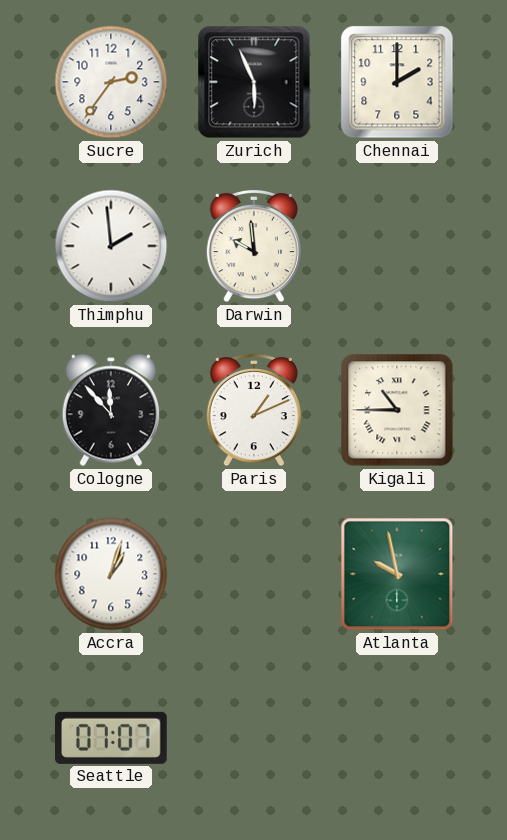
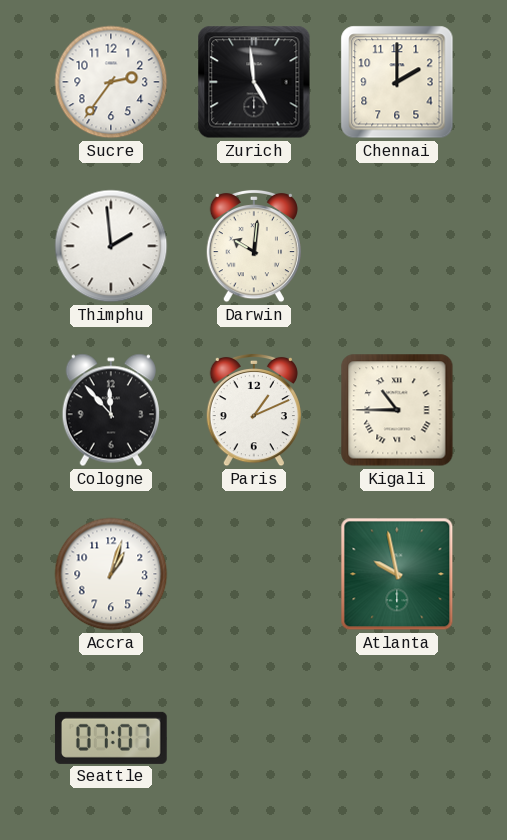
Zurich: 5:56 -> 4:59 (254, 82)
Darwin: 9:59 -> 10:01 (254, 246)
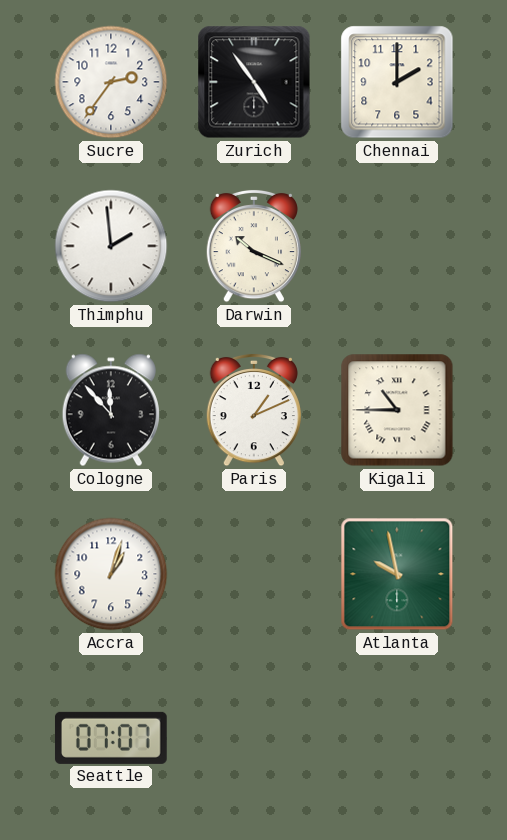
Zurich: 4:59 -> 4:54 (254, 82)
Darwin: 10:01 -> 10:19 (254, 246)
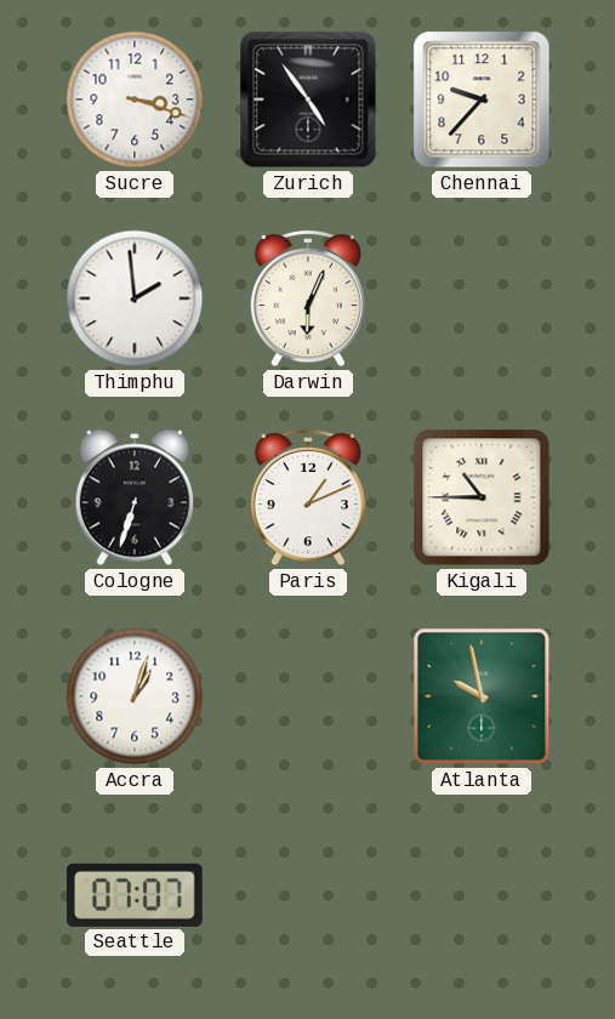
Sucre: 2:36 -> 3:18 (135, 99)
Chennai: 2:00 -> 9:37 (482, 99)
Darwin: 10:19 -> 6:04 (308, 298)
Cologne: 11:53 -> 6:33 (135, 497)
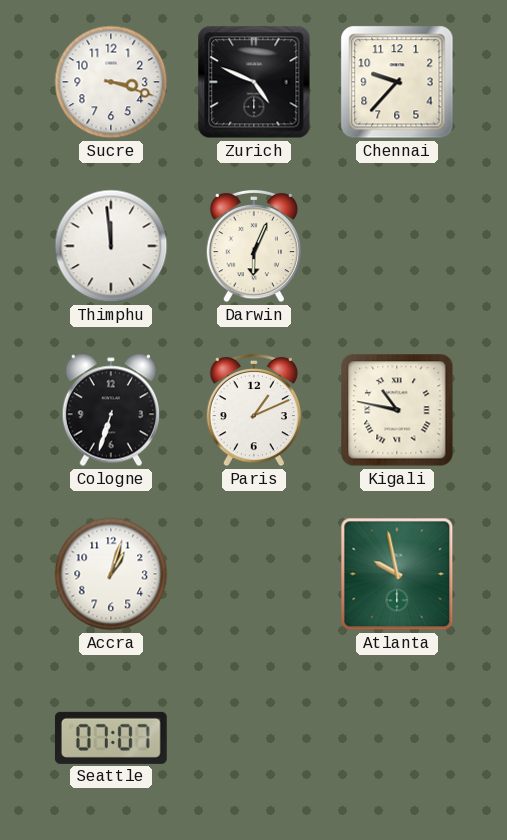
Zurich: 4:54 -> 4:49 (254, 82)
Thimphu: 1:59 -> 11:59 (111, 246)
Kigali: 10:45 -> 10:47 (397, 410)
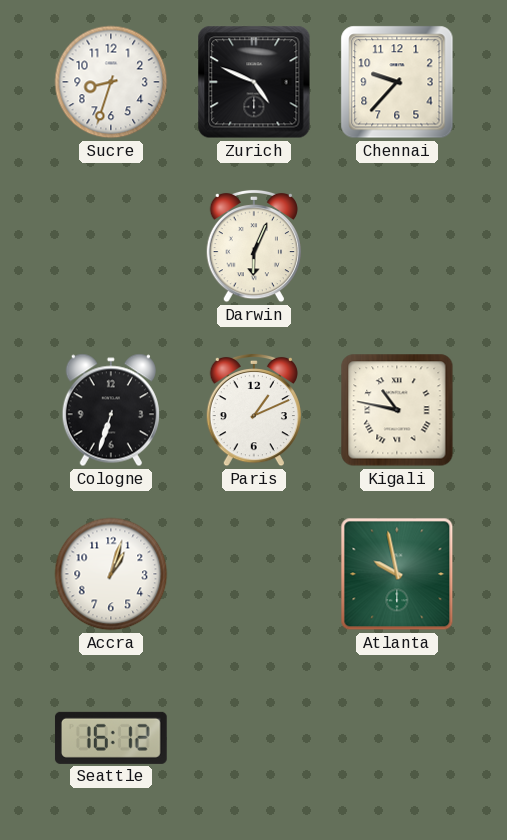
Sucre: 3:18 -> 8:33 (111, 82)
Thimphu: 11:59 -> none (111, 246)
Seattle: 07:07 -> 16:12 (111, 738)
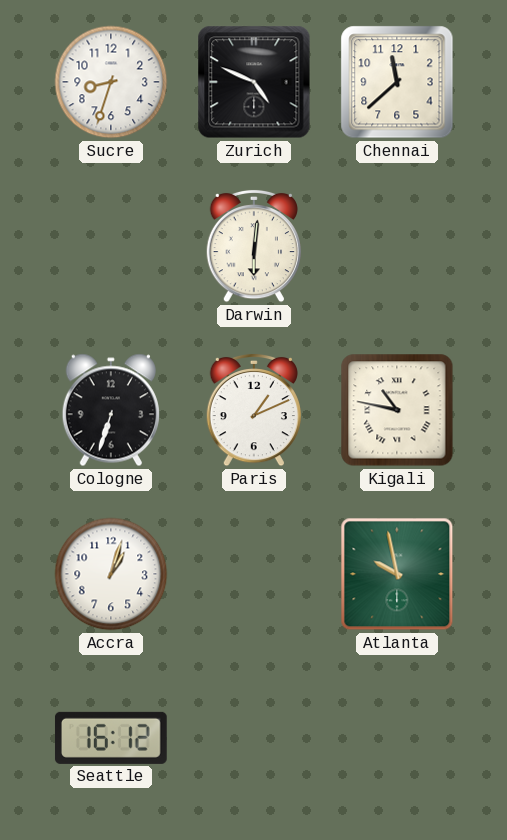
Chennai: 9:37 -> 11:38 (397, 82)
Darwin: 6:04 -> 6:01 (254, 246)
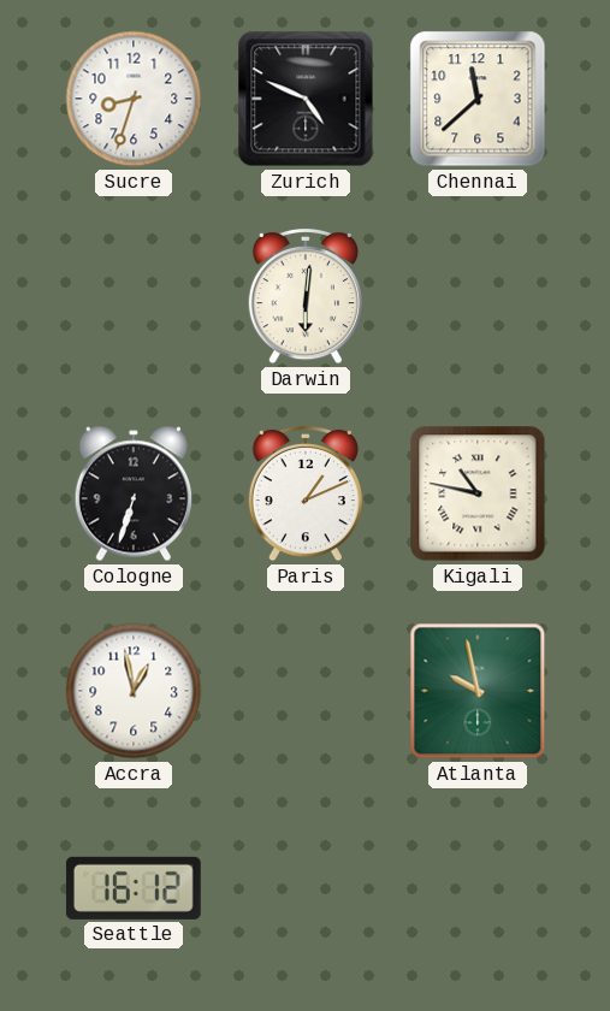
Accra: 1:03 -> 12:58 (134, 691)
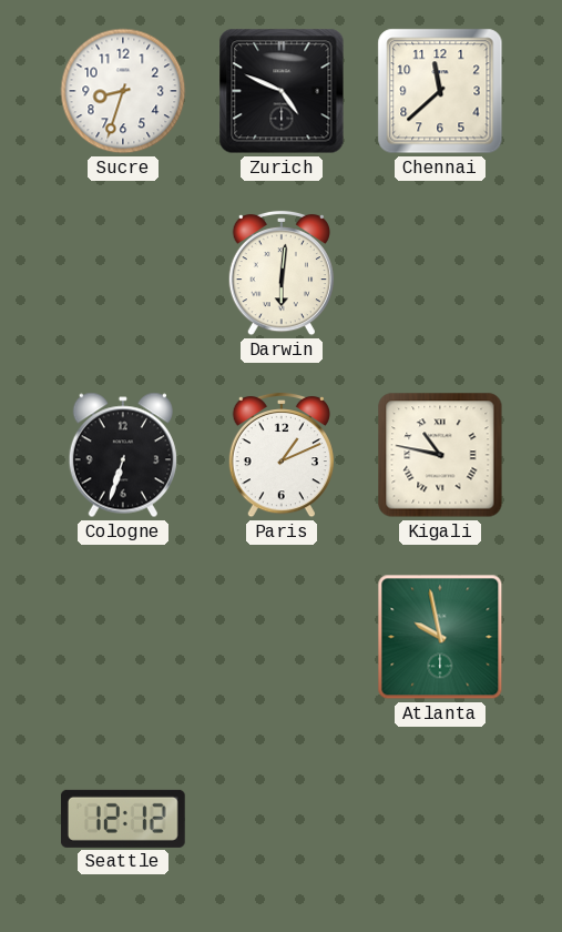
Accra: 12:58 -> none (134, 691)
Seattle: 16:12 -> 12:12 (123, 819)
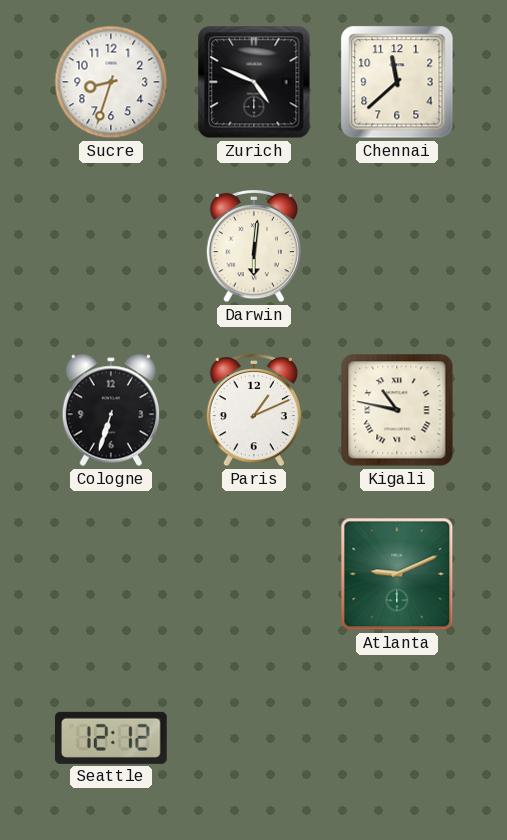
Atlanta: 9:58 -> 9:11 (397, 574)
